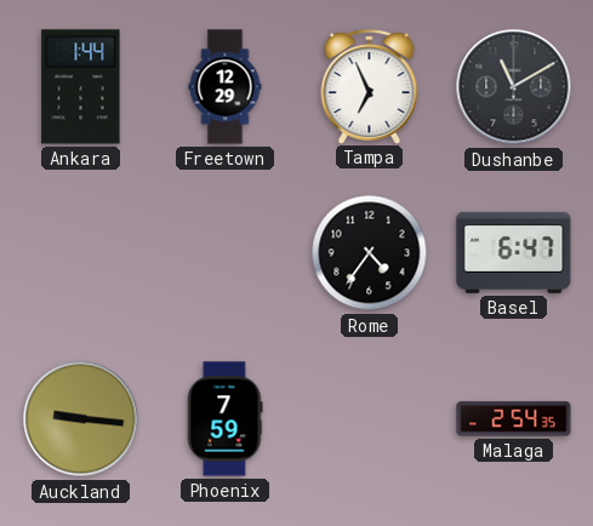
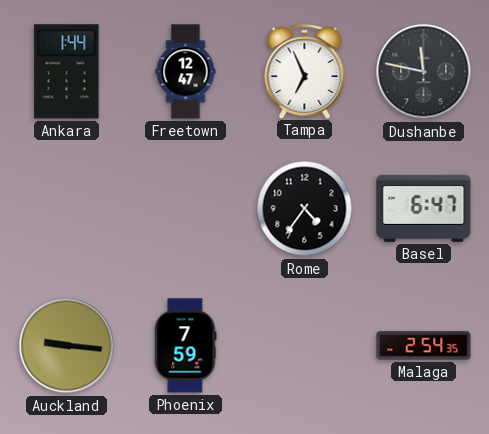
Freetown: 12:29 -> 12:47 (186, 72)
Dushanbe: 11:10 -> 11:47 (424, 72)
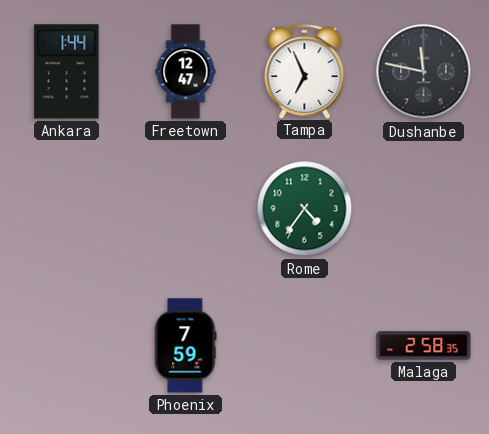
Rome dial: black -> green (305, 209)
Basel: 6:47 -> none (424, 208)
Auckland: 9:16 -> none (67, 346)
Malaga: 2:54 -> 2:58 (424, 346)
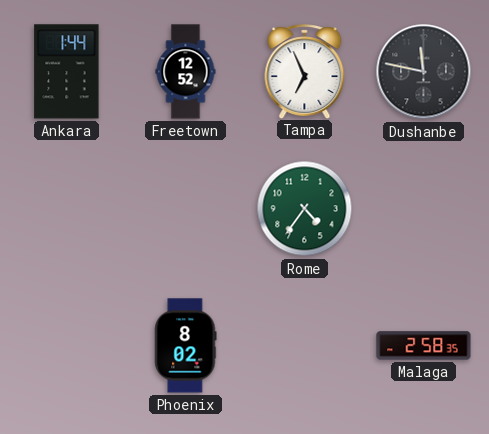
Freetown: 12:47 -> 12:52 (186, 72)
Phoenix: 7:59 -> 8:02 (186, 346)
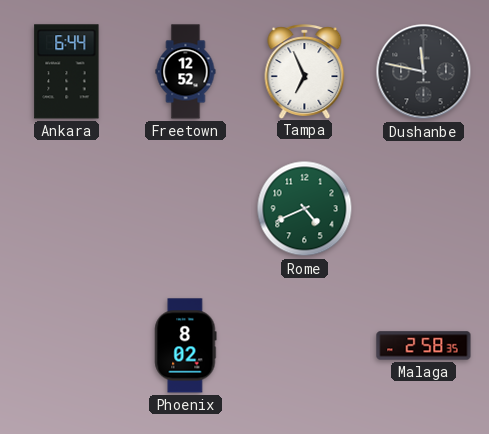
Ankara: 1:44 -> 6:44 (67, 72)
Rome: 4:36 -> 4:41 (305, 209)
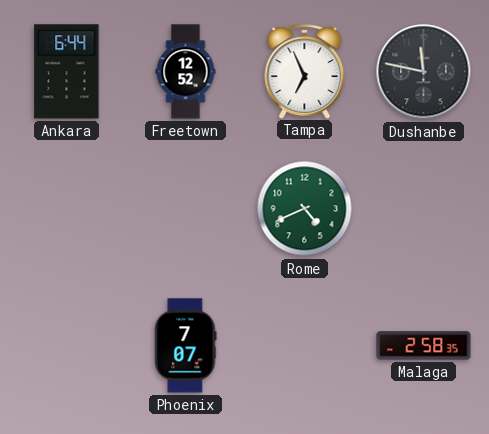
Phoenix: 8:02 -> 7:07 (186, 346)
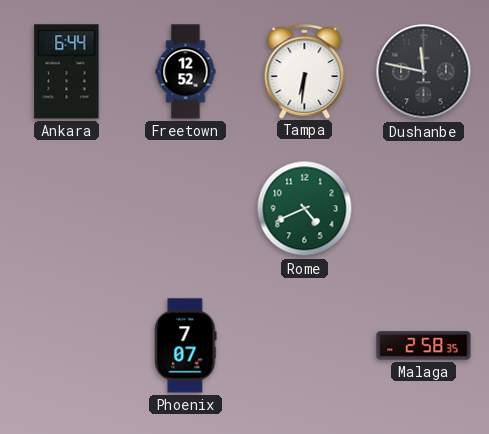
Tampa: 6:56 -> 6:31 (305, 71)
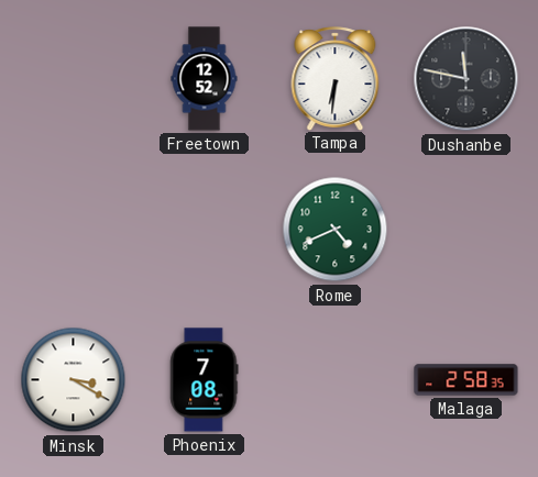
Ankara: 6:44 -> none (67, 72)
Minsk: none -> 3:20 (74, 380)
Phoenix: 7:07 -> 7:08 (205, 380)
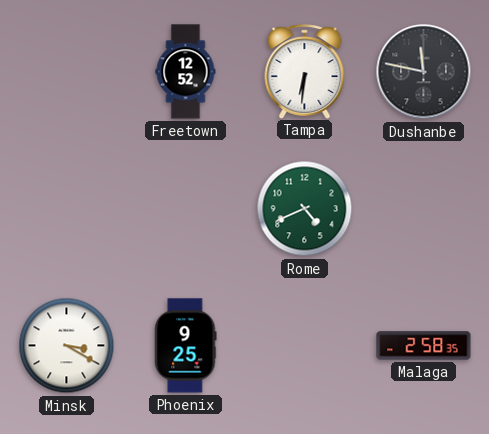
Phoenix: 7:08 -> 9:25 (186, 346)
